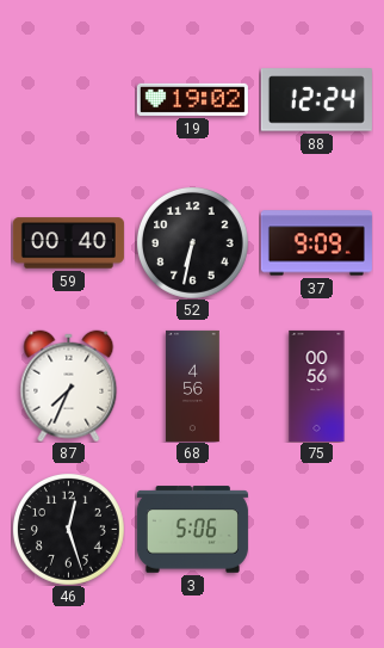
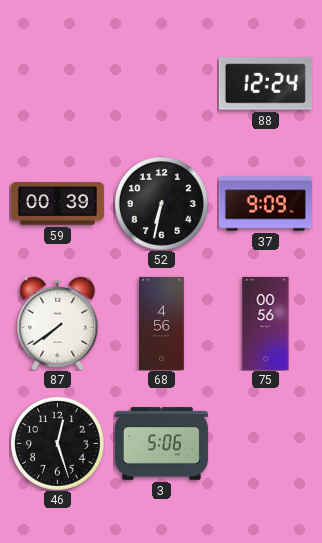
19: 19:02 -> none (192, 99)
59: 00:40 -> 00:39 (57, 204)
87: 7:34 -> 7:39 (58, 323)
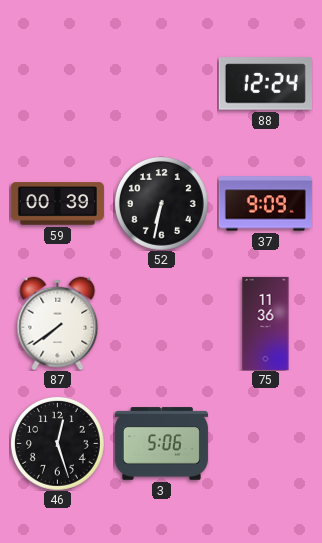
68: 4:56 -> none (162, 323)
75: 00:56 -> 11:36 (266, 323)
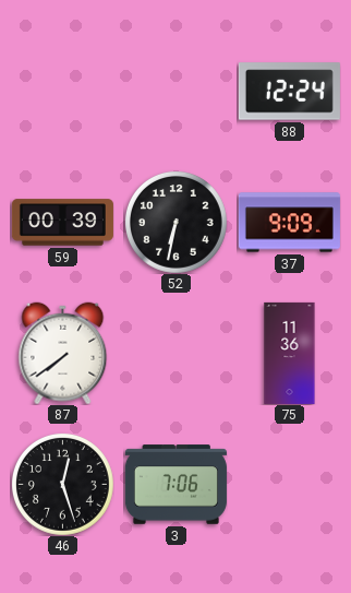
3: 5:06 -> 7:06 (175, 485)
